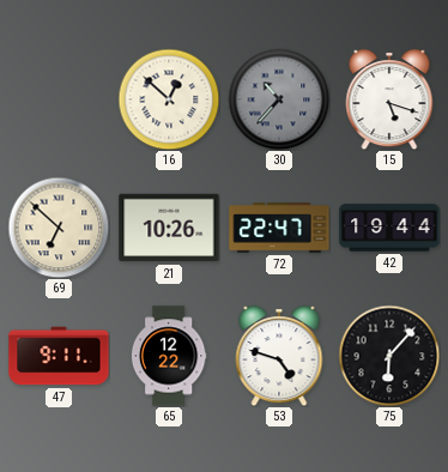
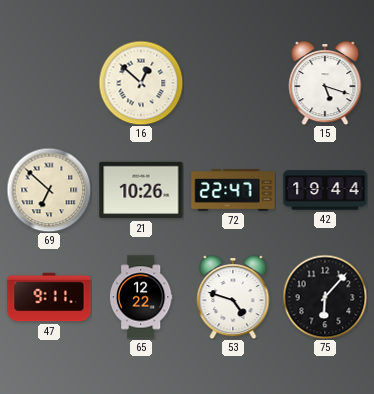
30: 10:37 -> none (279, 99)
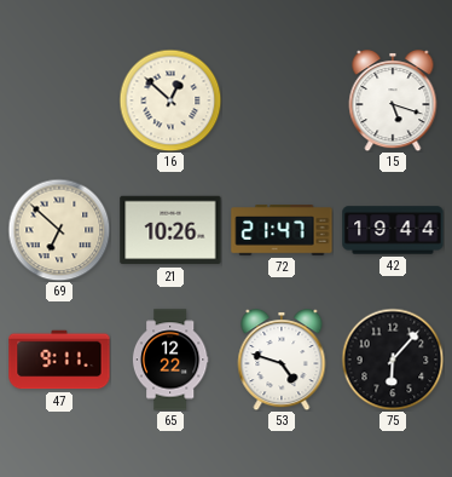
72: 22:47 -> 21:47 (282, 230)
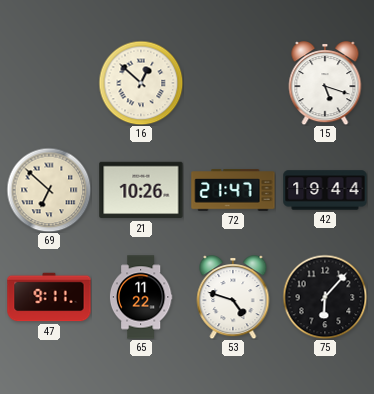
65: 12:22 -> 11:22 (141, 297)
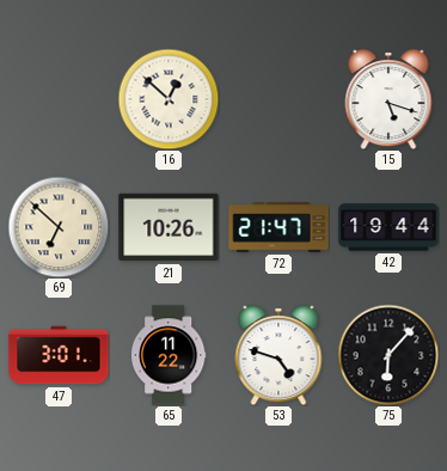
47: 9:11 -> 3:01 (59, 355)
